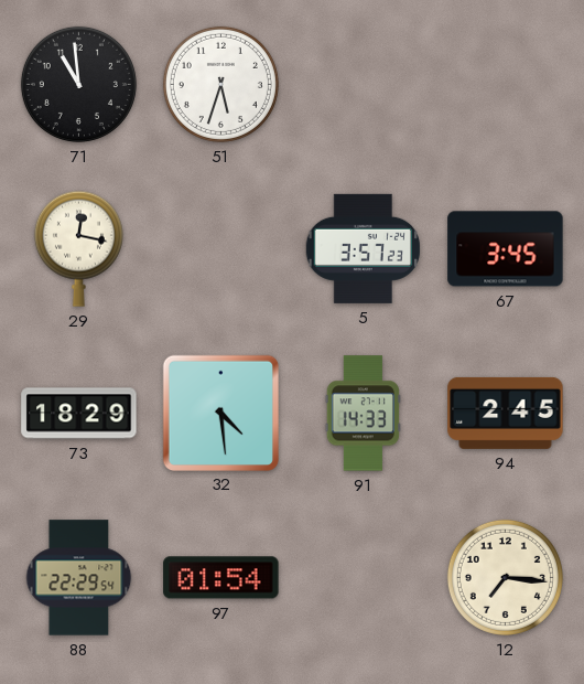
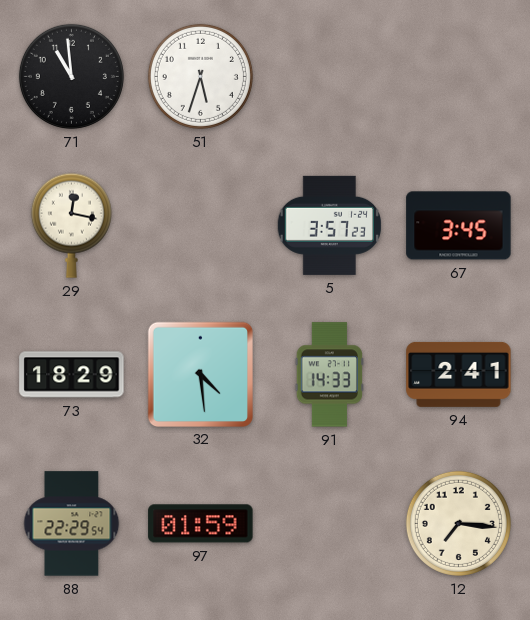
94: 2:45 -> 2:41 (459, 374)
97: 01:54 -> 01:59 (201, 524)
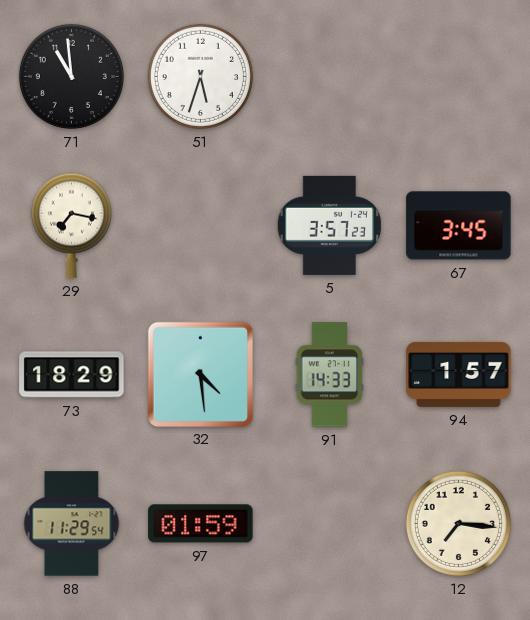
29: 12:17 -> 7:17 (71, 225)
94: 2:41 -> 1:57 (459, 374)
88: 22:29 -> 11:29 (72, 524)
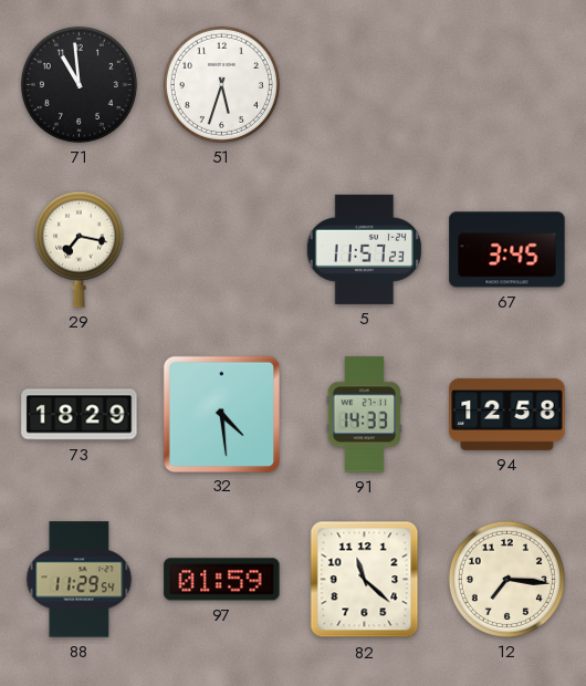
5: 3:57 -> 11:57 (364, 249)
94: 1:57 -> 12:58 (507, 414)
82: none -> 11:22 (365, 580)
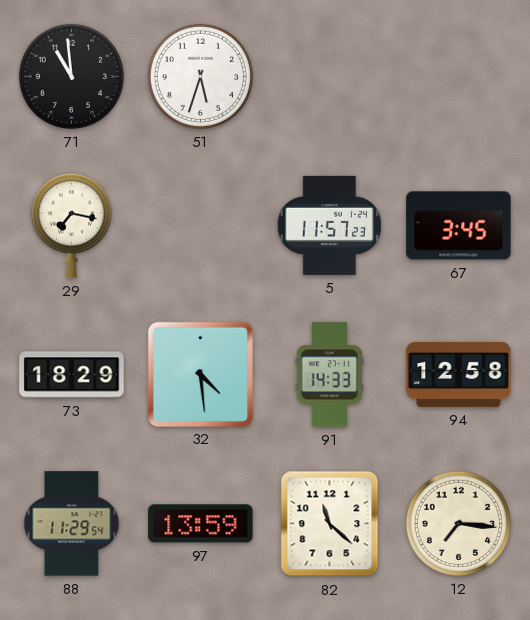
97: 01:59 -> 13:59 (201, 524)
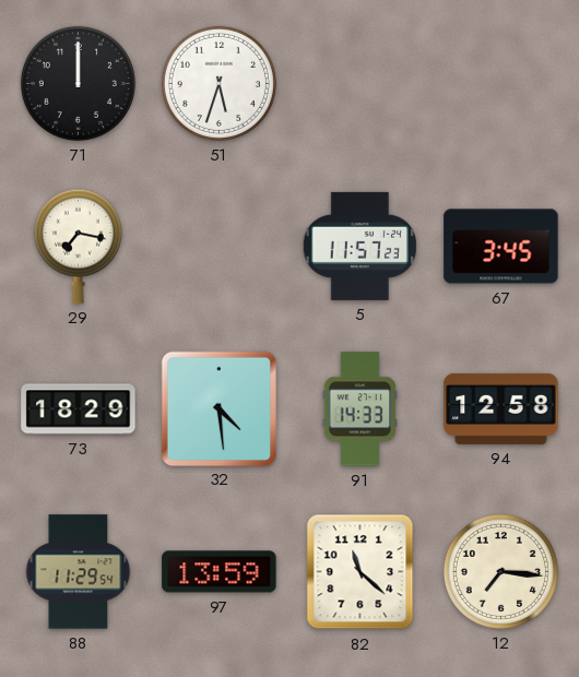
71: 10:59 -> 12:00 (78, 83)
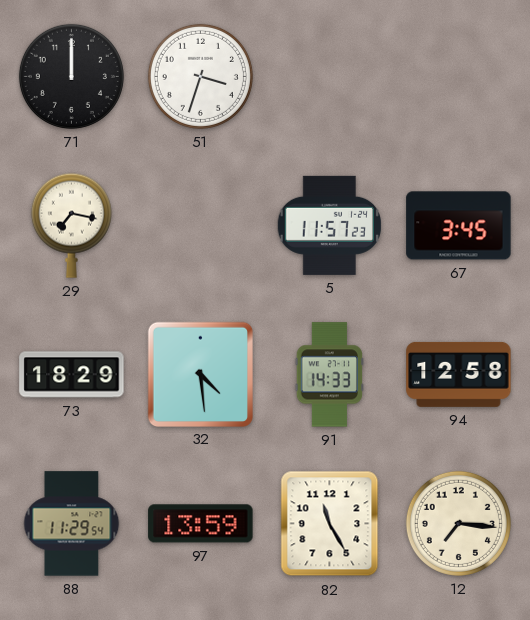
51: 5:33 -> 3:33 (200, 76)
82: 11:22 -> 11:25 (330, 524)
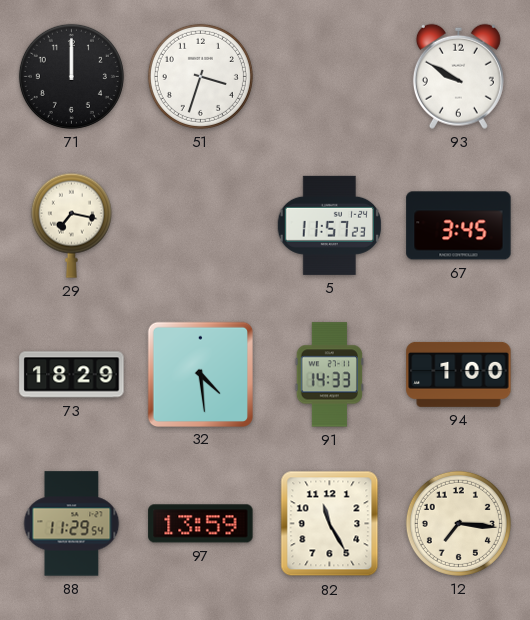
93: none -> 9:50 (458, 76)
94: 12:58 -> 1:00 (459, 374)
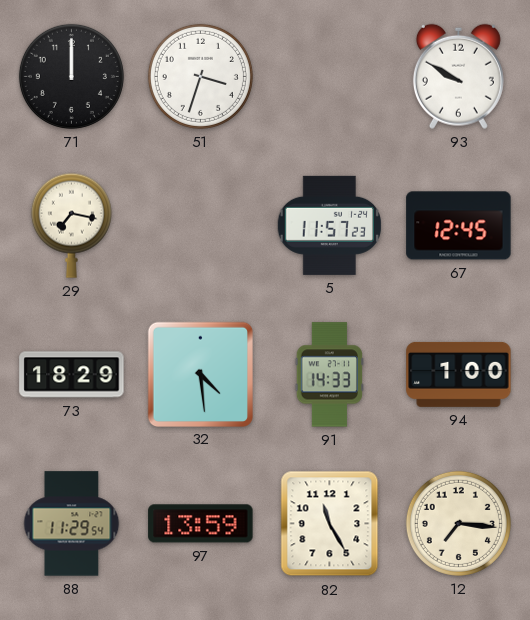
67: 3:45 -> 12:45 (459, 226)
